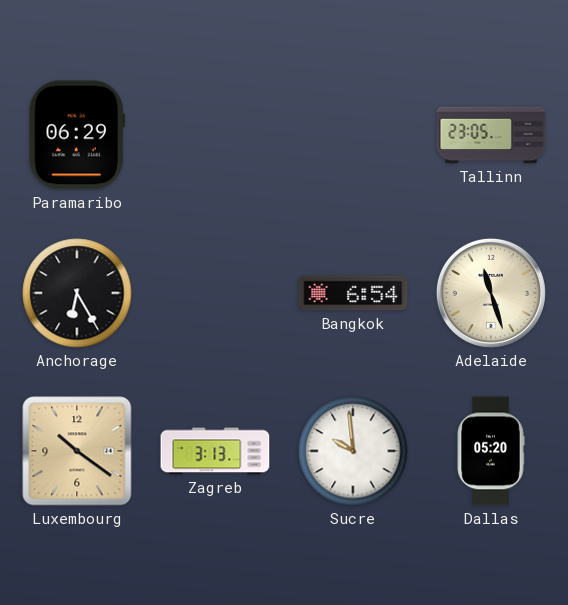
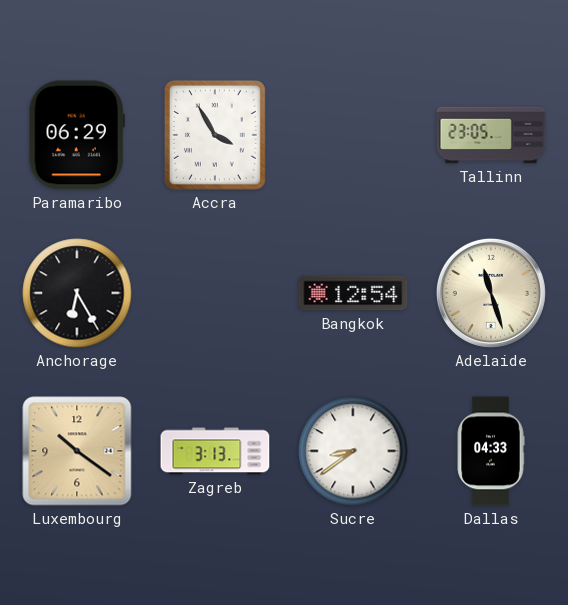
Accra: none -> 3:55 (215, 135)
Bangkok: 6:54 -> 12:54 (353, 293)
Sucre: 9:59 -> 8:39 (353, 451)
Dallas: 05:20 -> 04:33 (491, 451)
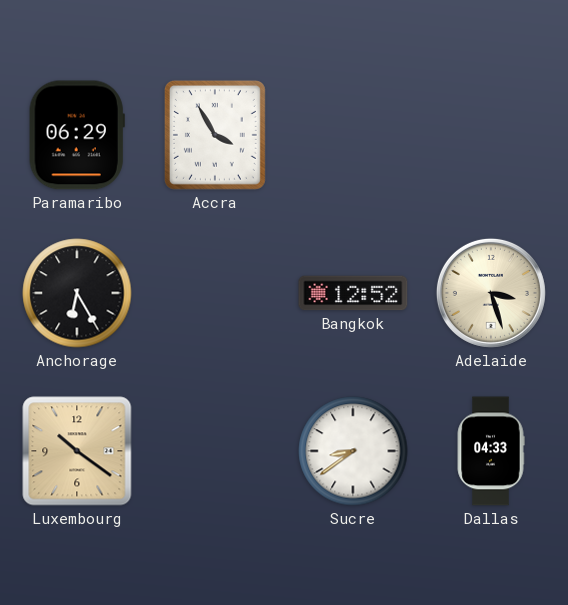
Tallinn: 23:05 -> none (491, 135)
Bangkok: 12:54 -> 12:52 (353, 293)
Adelaide: 11:27 -> 3:27 (491, 293)
Zagreb: 3:13 -> none (215, 451)
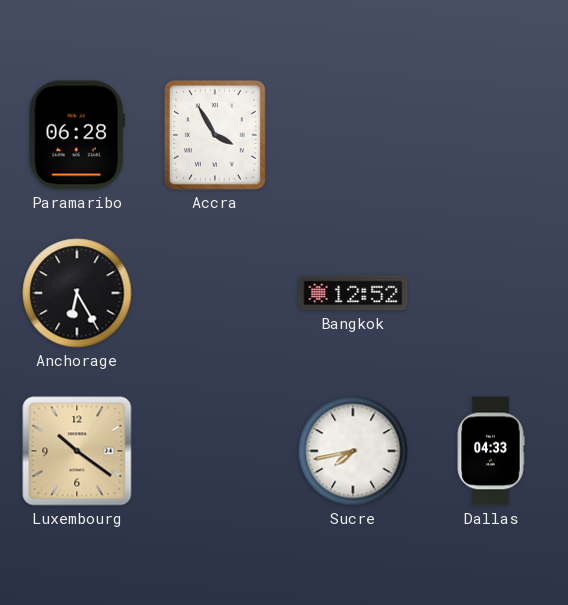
Paramaribo: 06:29 -> 06:28 (77, 135)
Adelaide: 3:27 -> none (491, 293)
Sucre: 8:39 -> 7:43 (353, 451)
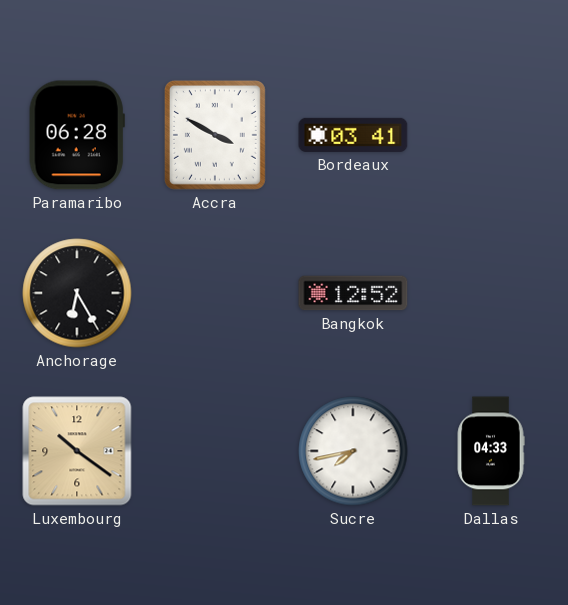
Accra: 3:55 -> 3:50 (215, 135)
Bordeaux: none -> 03:41 (353, 135)
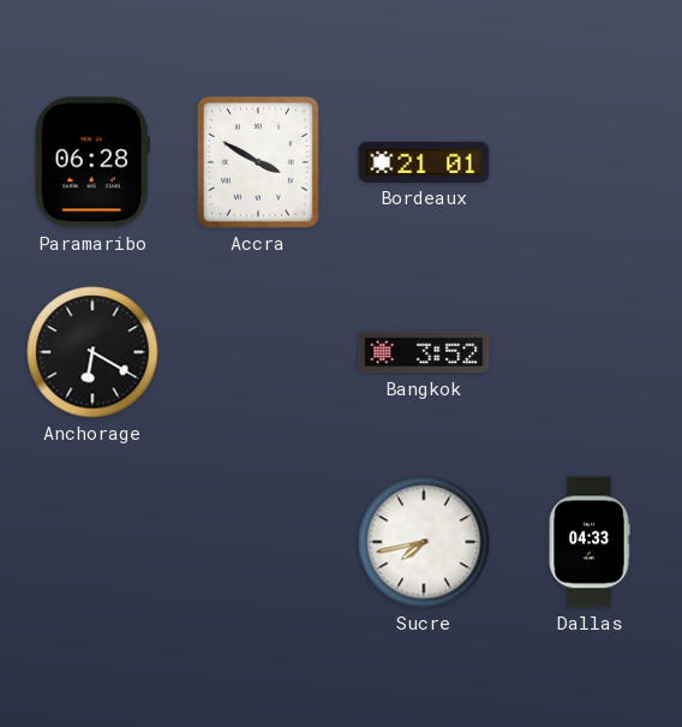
Bordeaux: 03:41 -> 21:01 (424, 162)
Anchorage: 6:25 -> 6:20 (92, 352)
Bangkok: 12:52 -> 3:52 (424, 352)
Luxembourg: 10:21 -> none (77, 451)
